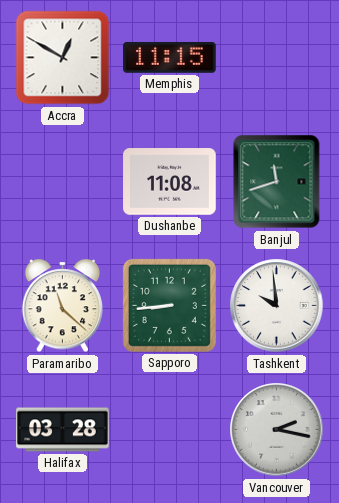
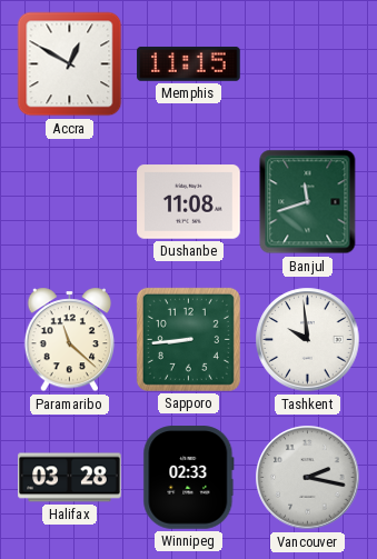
Winnipeg: none -> 02:33 (189, 478)
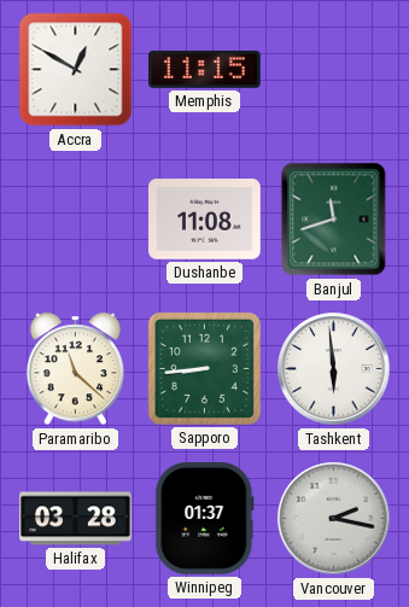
Tashkent: 9:59 -> 5:59 (334, 369)
Winnipeg: 02:33 -> 01:37 (205, 519)
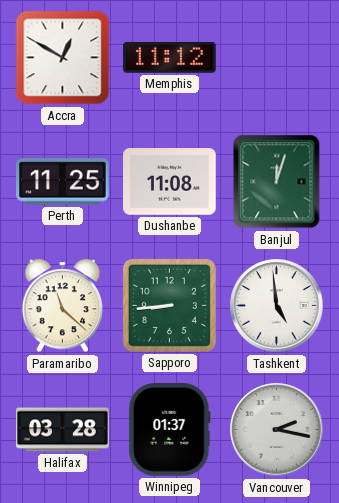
Memphis: 11:15 -> 11:12 (170, 57)
Perth: none -> 11:25 (63, 182)
Banjul: 11:42 -> 12:03 (277, 182)
Tashkent: 5:59 -> 4:59 (277, 306)
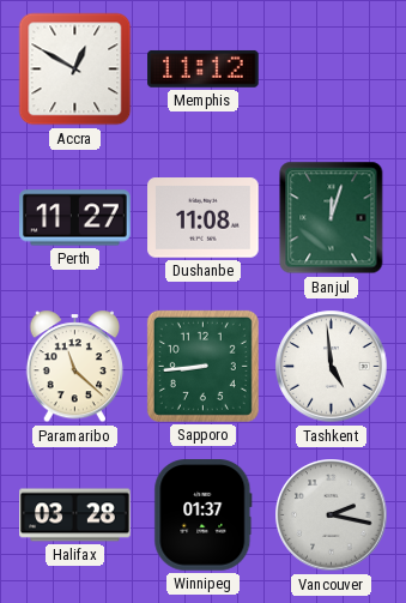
Perth: 11:25 -> 11:27 (75, 218)
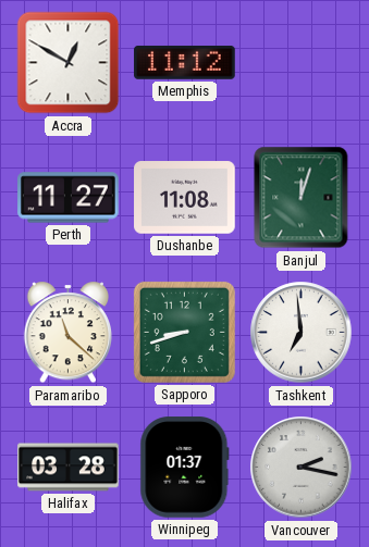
Sapporo: 8:44 -> 8:42 (184, 332)
Tashkent: 4:59 -> 6:59 (302, 333)
